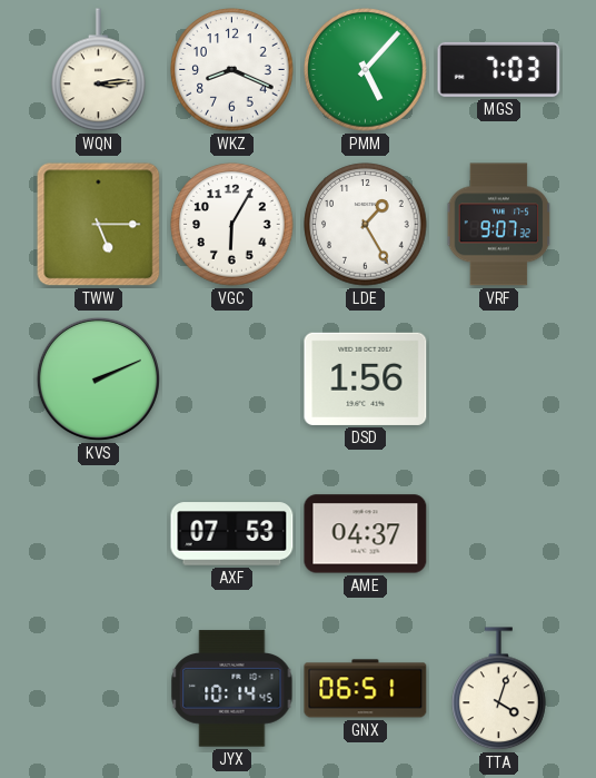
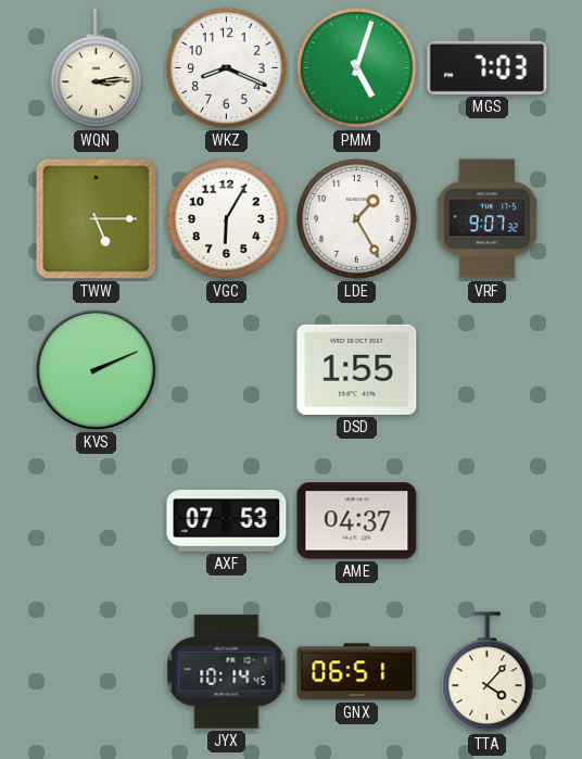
PMM: 5:07 -> 5:03 (357, 68)
DSD: 1:56 -> 1:55 (357, 369)
TTA: 4:03 -> 4:07 (488, 672)
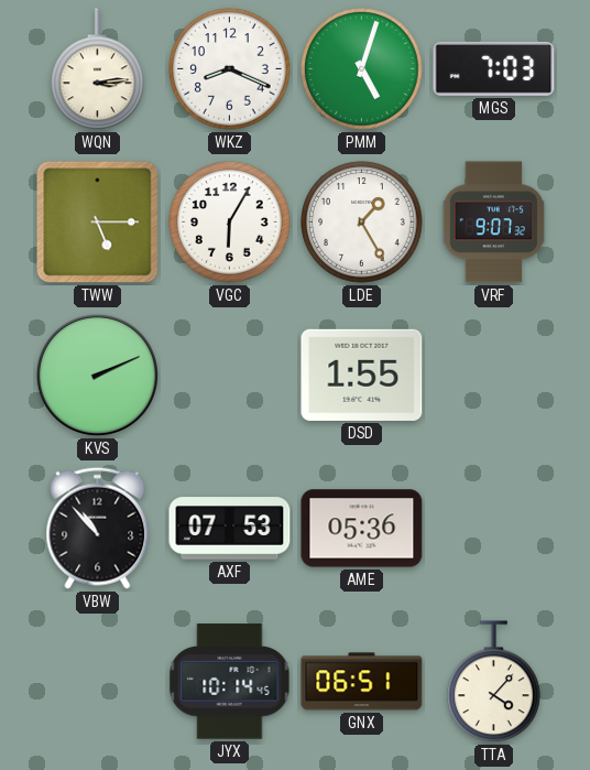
VBW: none -> 10:53 (98, 528)
AME: 04:37 -> 05:36 (362, 529)
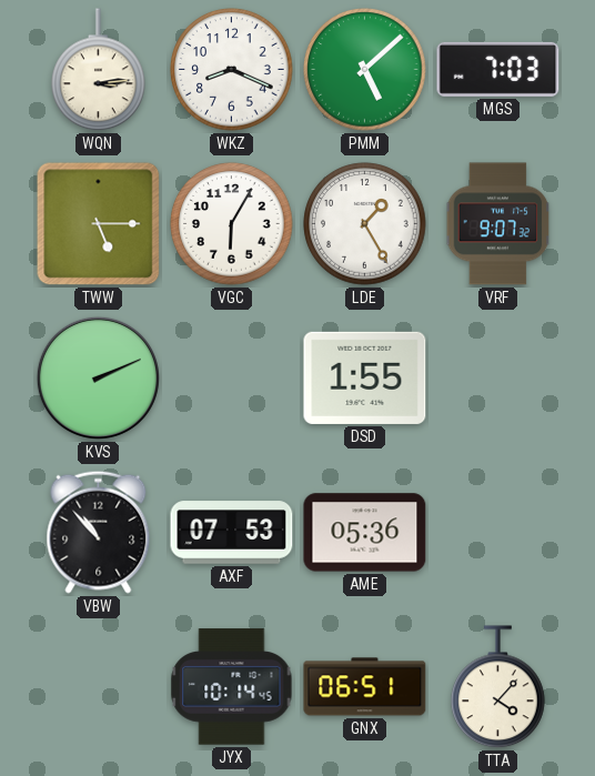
PMM: 5:03 -> 5:08 (365, 70)
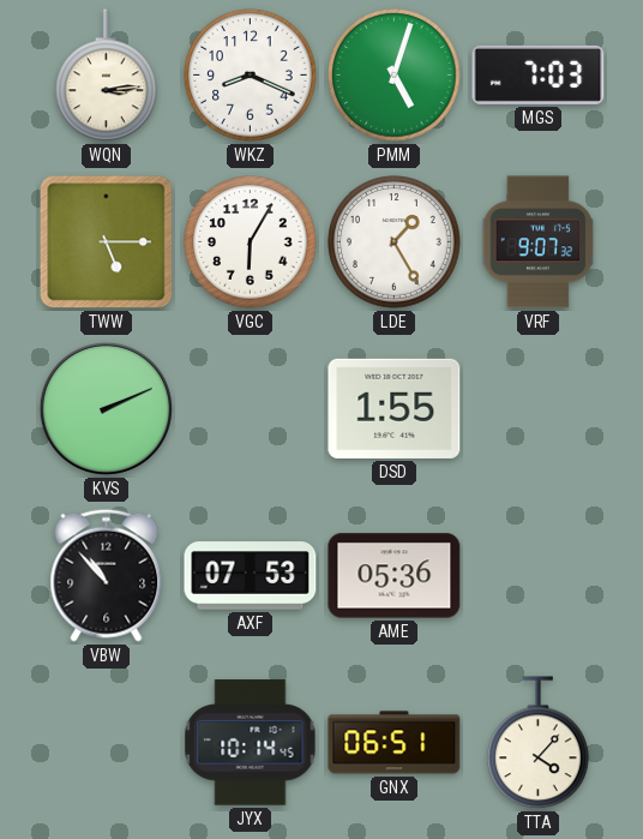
PMM: 5:08 -> 5:03 (395, 76)
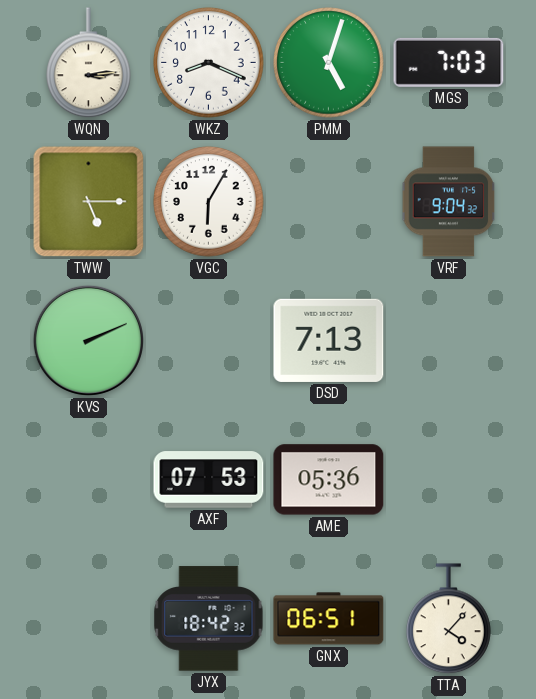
LDE: 1:25 -> none (395, 242)
VRF: 9:07 -> 9:04 (449, 202)
DSD: 1:55 -> 7:13 (329, 340)
VBW: 10:53 -> none (107, 575)
JYX: 10:14 -> 18:42 (209, 619)
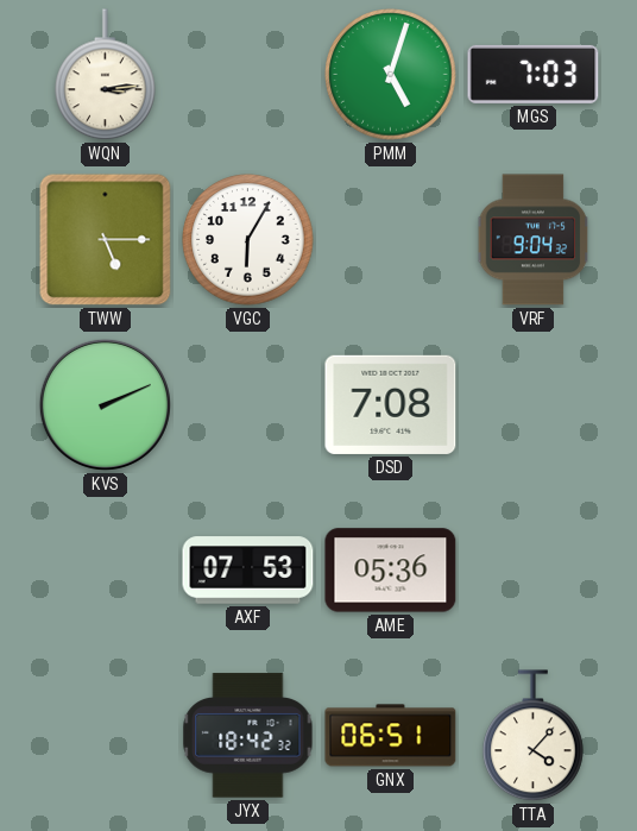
WKZ: 8:19 -> none (209, 63)
DSD: 7:13 -> 7:08 (391, 404)
